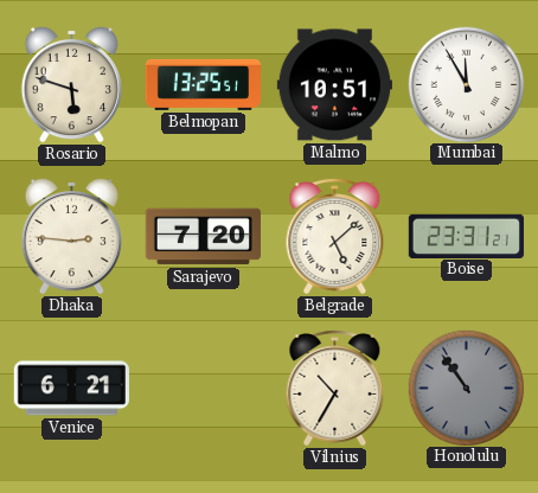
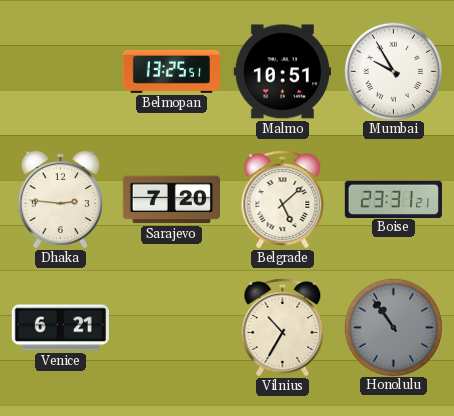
Rosario: 5:48 -> none (71, 84)
Mumbai: 11:55 -> 9:55 (393, 71)
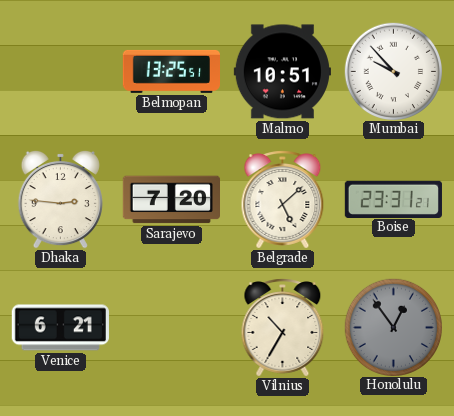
Mumbai: 9:55 -> 9:53 (393, 71)
Honolulu: 10:54 -> 12:54 (393, 327)
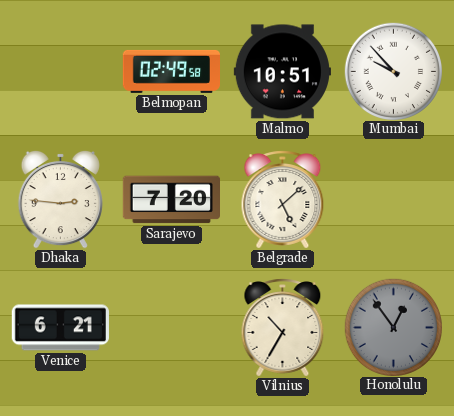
Belmopan: 13:25 -> 02:49 (171, 71)
Boise: 23:31 -> none (393, 199)
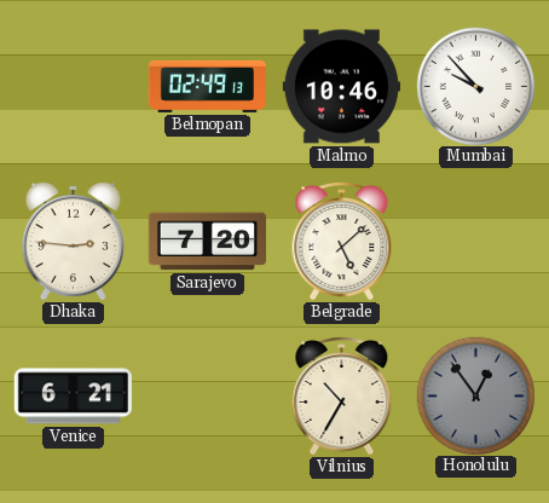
Belmopan: 02:49:58 -> 02:49:13 (207, 86)
Malmo: 10:51 -> 10:46 (341, 87)
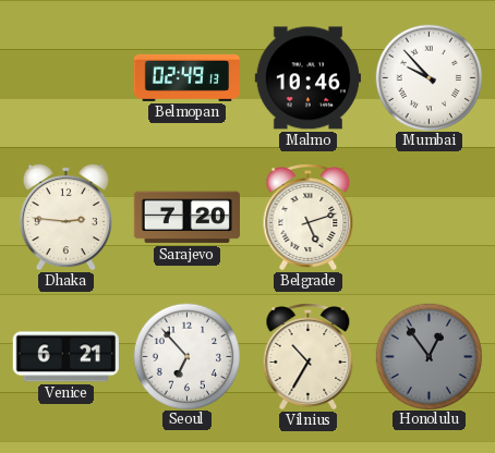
Belgrade: 5:08 -> 5:12 (309, 218)
Seoul: none -> 6:53 (186, 356)
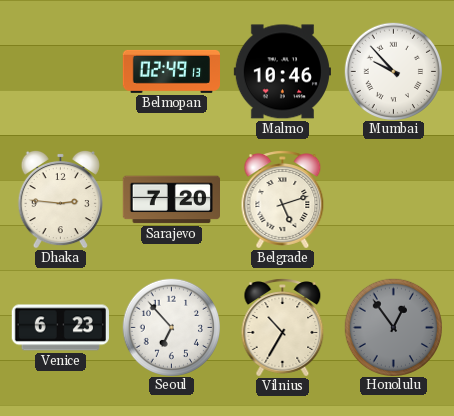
Venice: 6:21 -> 6:23 (60, 328)
